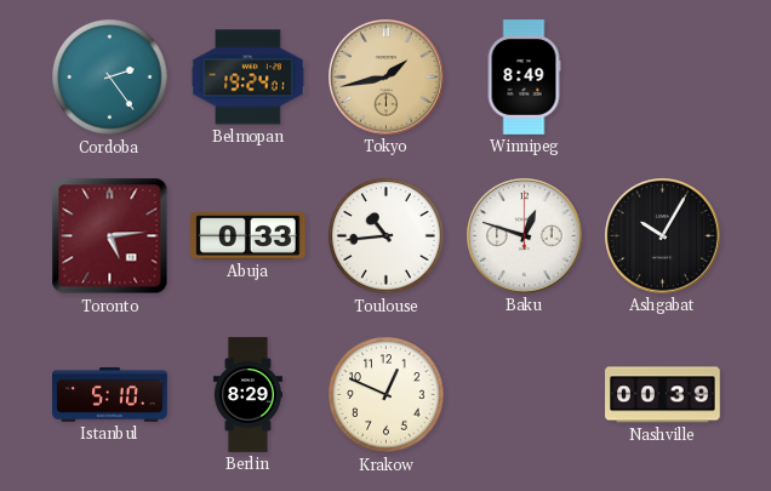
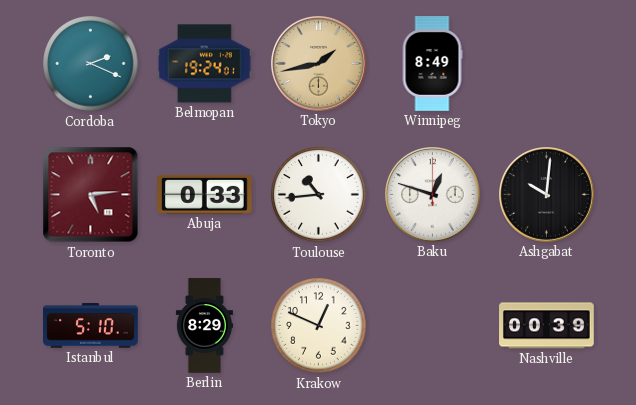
Cordoba: 2:24 -> 2:19 (91, 64)
Ashgabat: 10:05 -> 10:01 (547, 195)
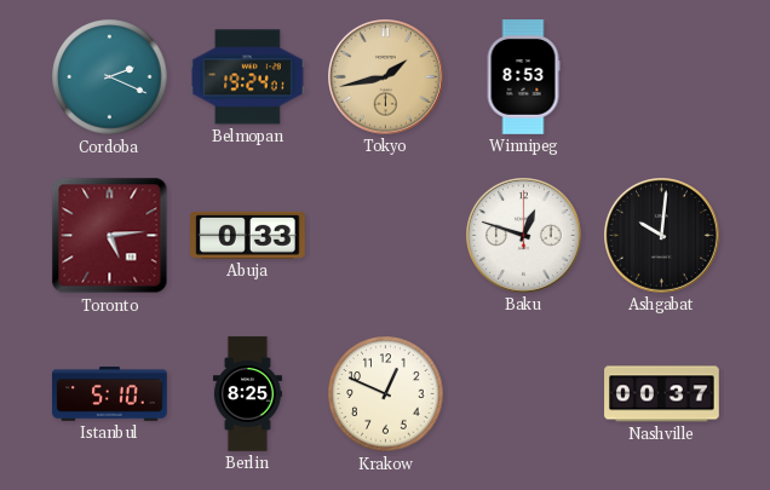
Winnipeg: 8:49 -> 8:53 (523, 77)
Toulouse: 10:44 -> none (319, 195)
Berlin: 8:29 -> 8:25 (247, 394)
Nashville: 00:39 -> 00:37 (662, 394)
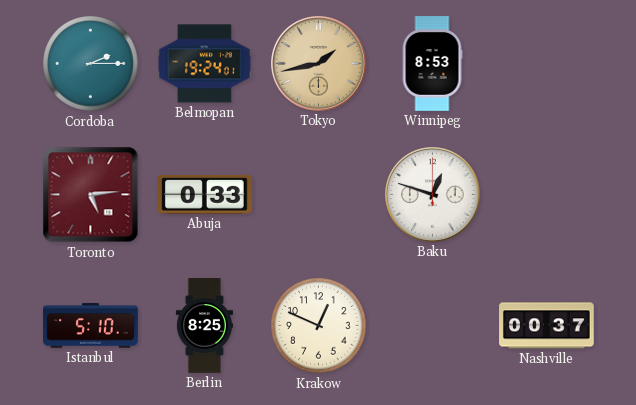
Cordoba: 2:19 -> 2:15 (91, 64)
Ashgabat: 10:01 -> none (662, 236)
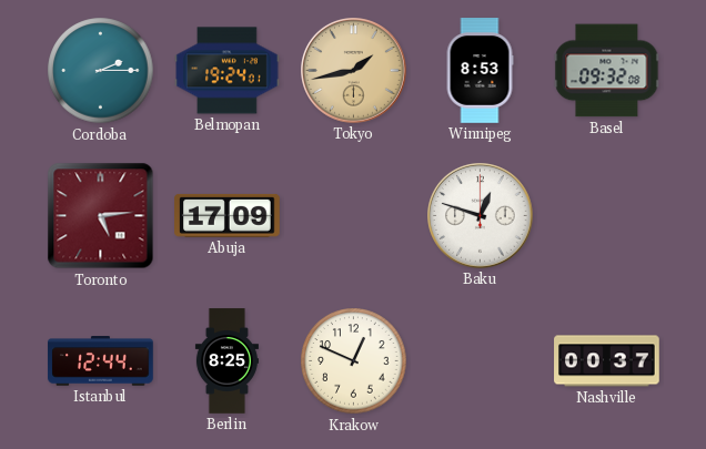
Basel: none -> 09:32 (607, 71)
Abuja: 0:33 -> 17:09 (228, 215)
Istanbul: 5:10 -> 12:44 (101, 361)
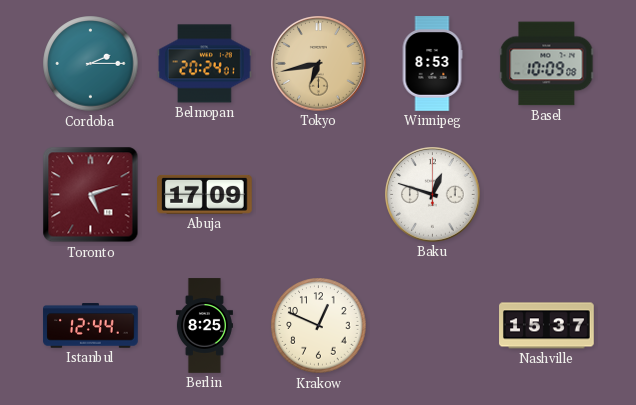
Belmopan: 19:24 -> 20:24 (205, 64)
Tokyo: 1:43 -> 6:43 (319, 64)
Basel: 09:32 -> 10:09 (547, 64)
Toronto: 5:14 -> 5:12 (91, 195)
Nashville: 00:37 -> 15:37 (547, 326)
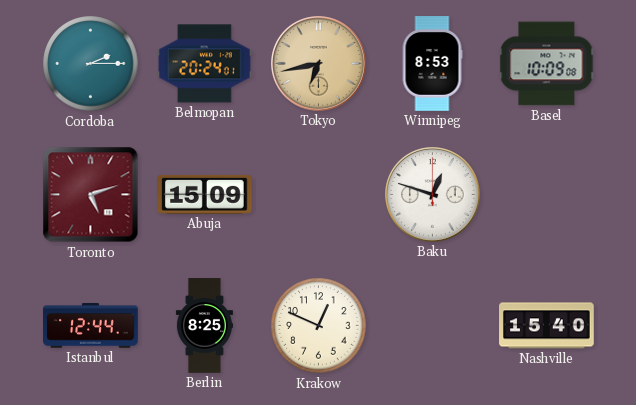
Abuja: 17:09 -> 15:09 (205, 194)
Nashville: 15:37 -> 15:40 (547, 326)
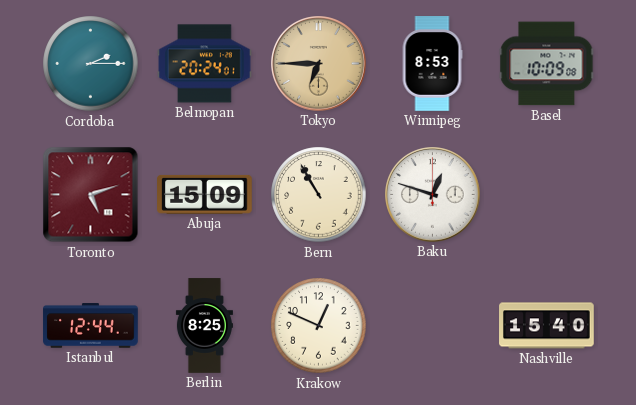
Tokyo: 6:43 -> 6:45 (319, 64)
Bern: none -> 10:55 (319, 195)
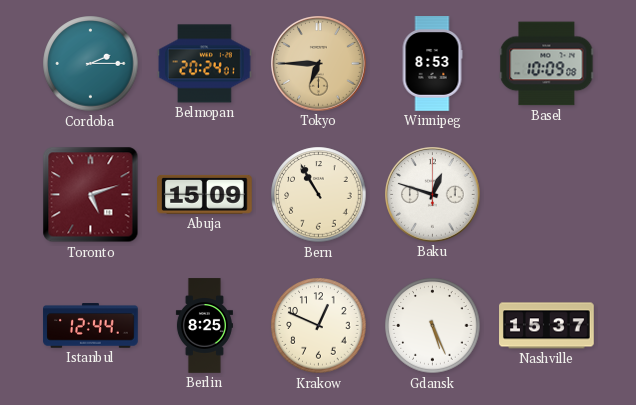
Gdansk: none -> 5:26 (433, 326)
Nashville: 15:40 -> 15:37 (547, 326)
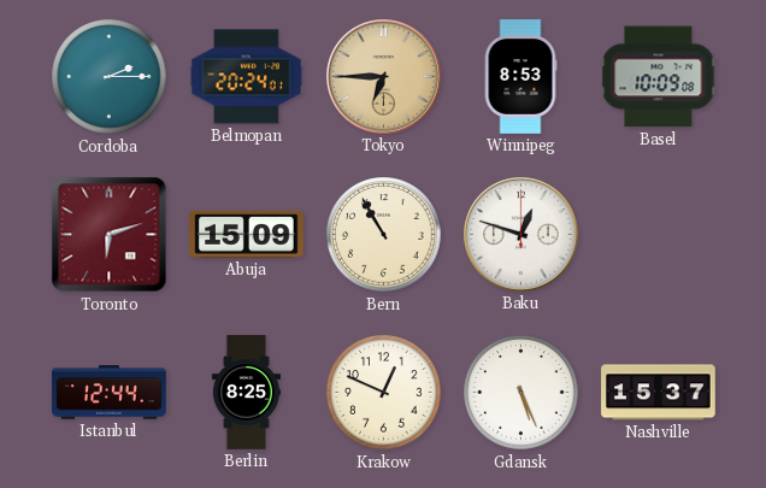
Toronto: 5:12 -> 6:12 (110, 235)
